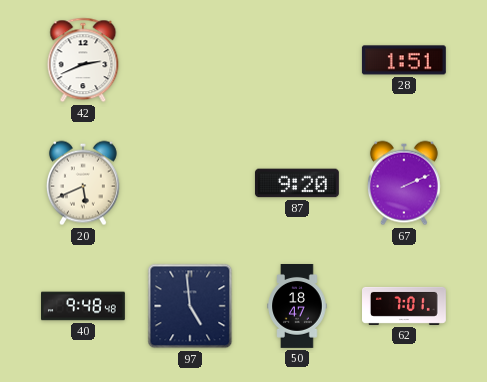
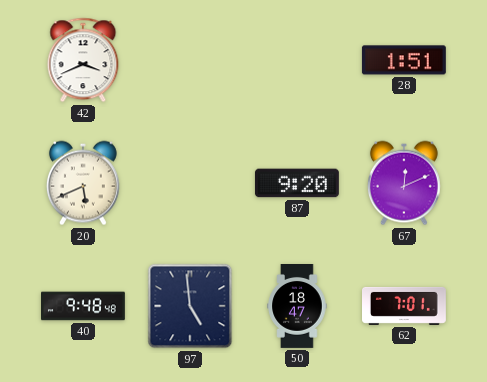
42: 2:41 -> 3:41 (83, 60)
67: 2:11 -> 12:11 (404, 183)
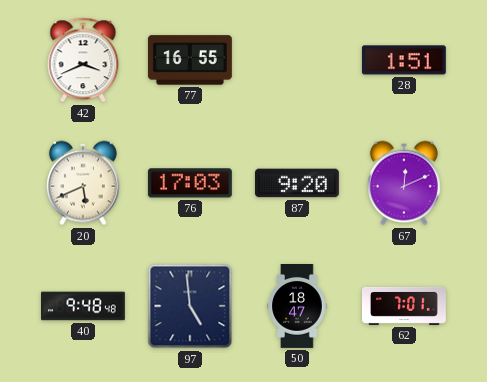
77: none -> 16:55 (190, 60)
76: none -> 17:03 (190, 183)
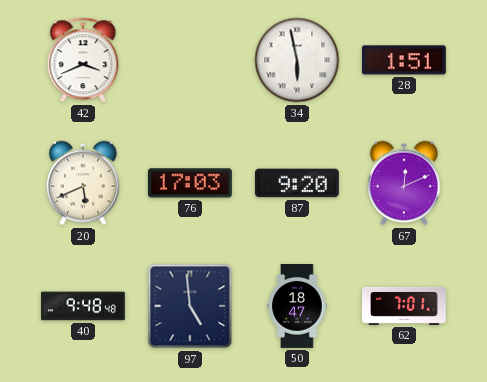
77: 16:55 -> none (190, 60)
34: none -> 5:58 (297, 60)
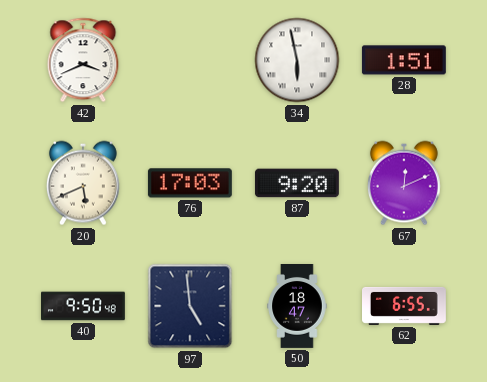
40: 9:48 -> 9:50 (84, 306)
62: 7:01 -> 6:55 (405, 306)
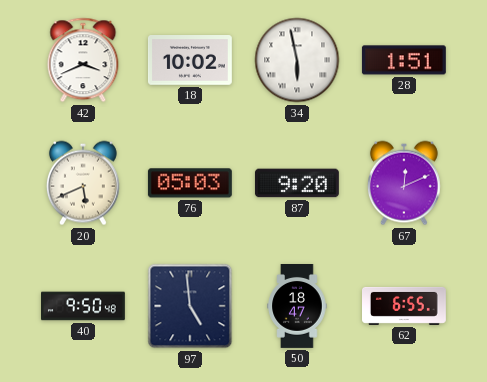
18: none -> 10:02 (190, 61)
76: 17:03 -> 05:03 (190, 183)
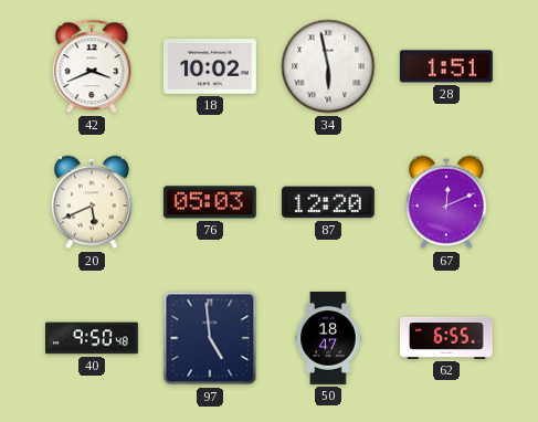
87: 9:20 -> 12:20 (328, 202)
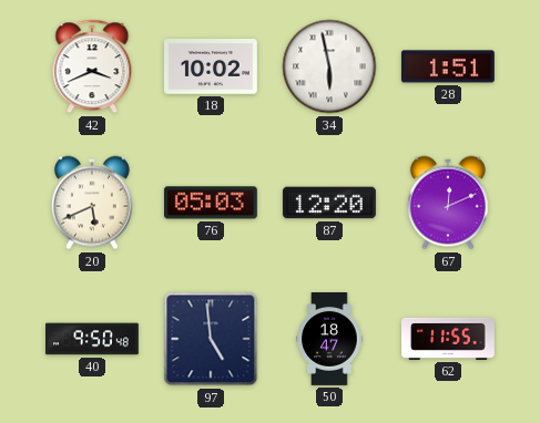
62: 6:55 -> 11:55 (449, 339)
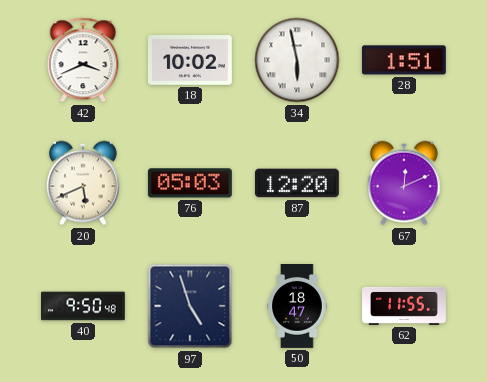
97: 4:59 -> 4:57 (190, 306)
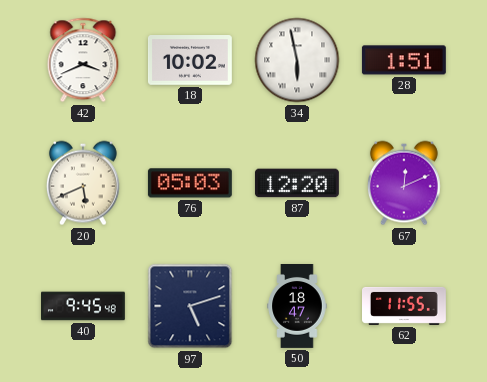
40: 9:50 -> 9:45 (84, 306)
97: 4:57 -> 5:12 (190, 306)
